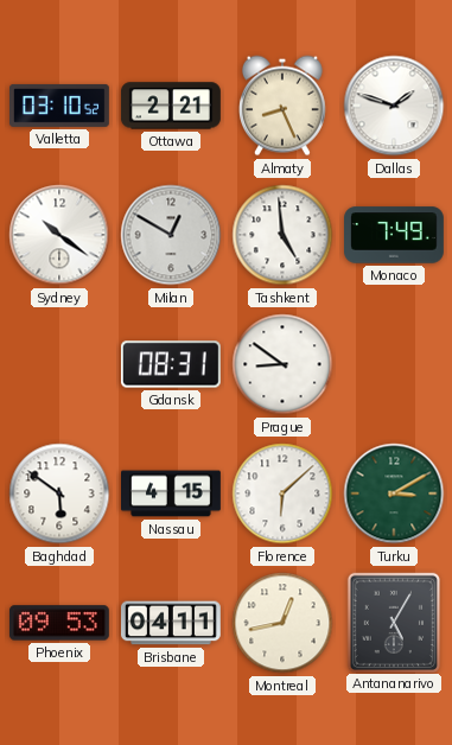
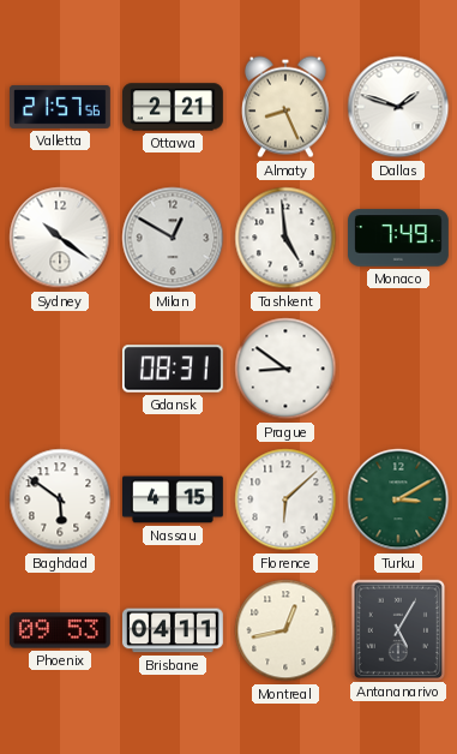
Valletta: 03:10 -> 21:57 (61, 107)
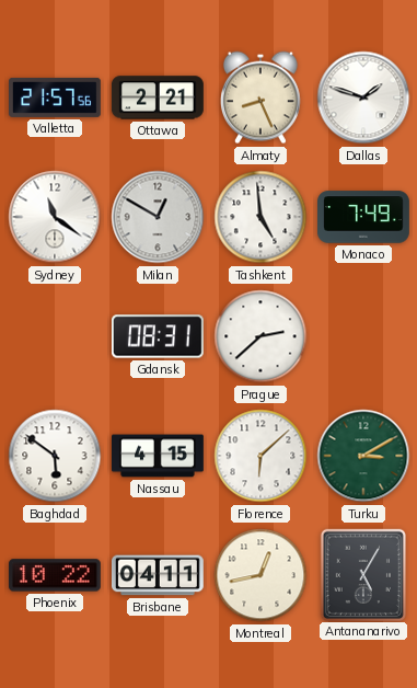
Sydney: 10:21 -> 11:21 (55, 217)
Prague: 8:51 -> 2:38 (260, 336)
Phoenix: 09:53 -> 10:22 (55, 575)
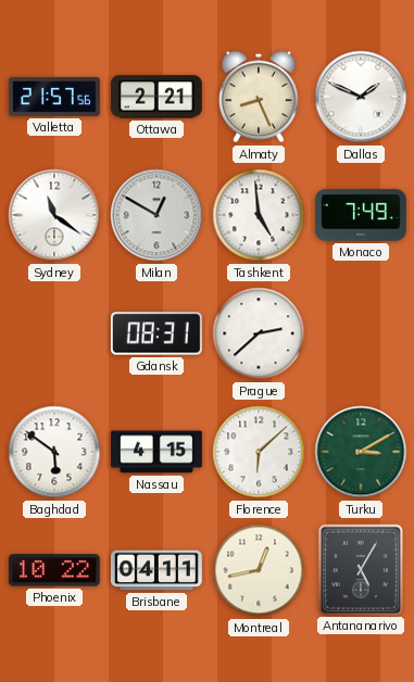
Dallas: 1:48 -> 1:49 (361, 97)
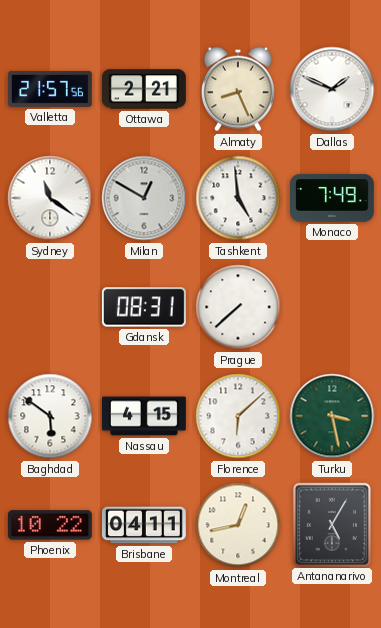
Prague: 2:38 -> 7:38 (238, 307)
Turku: 3:10 -> 3:28 (332, 416)
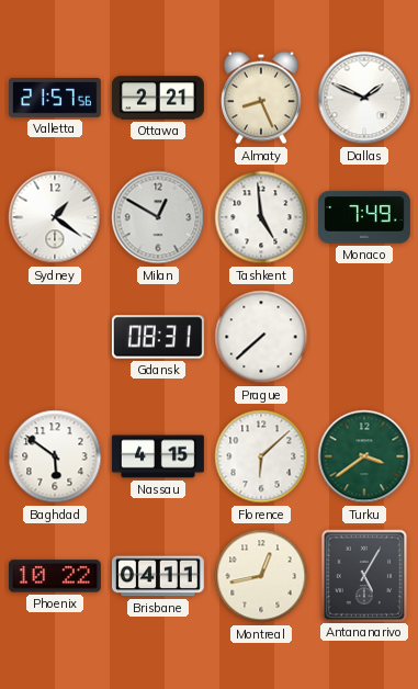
Sydney: 11:21 -> 1:21 (55, 217)
Turku: 3:28 -> 3:39 (364, 456)
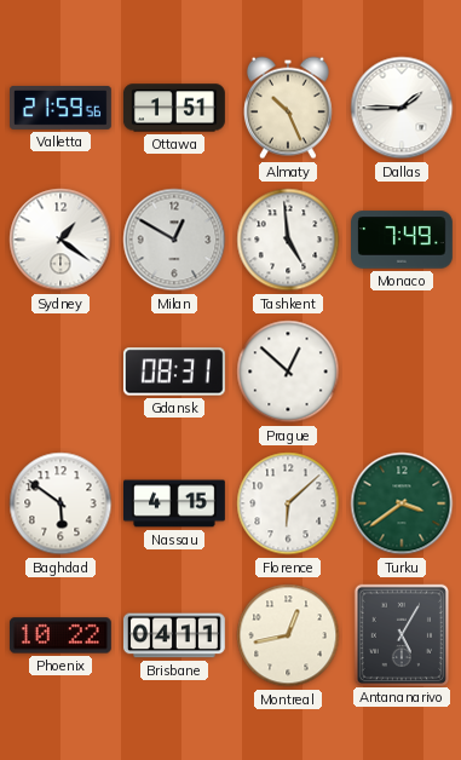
Valletta: 21:57 -> 21:59 (62, 108)
Ottawa: 2:21 -> 1:51 (174, 108)
Almaty: 8:26 -> 10:26 (288, 108)
Dallas: 1:49 -> 1:45 (402, 108)
Prague: 7:38 -> 12:52 (288, 372)
